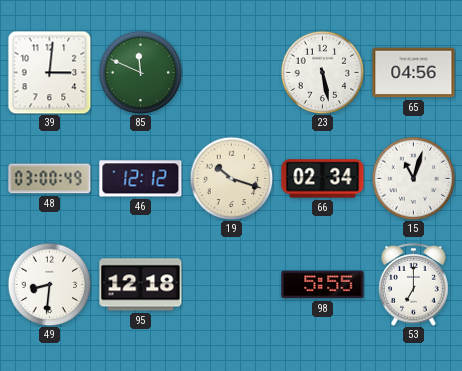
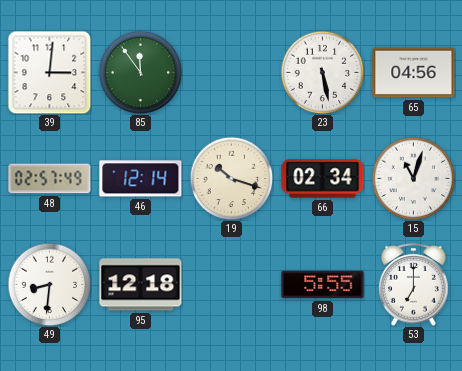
85: 11:49 -> 11:54 (140, 72)
48: 03:00 -> 02:57 (50, 179)
46: 12:12 -> 12:14 (141, 179)
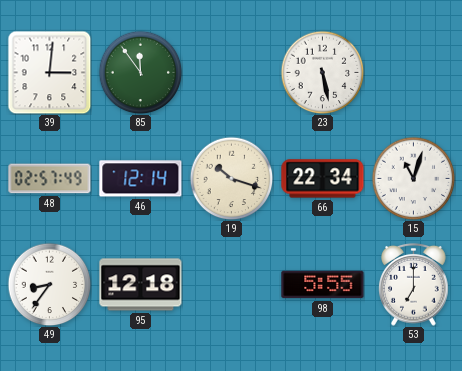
65: 04:56 -> none (414, 73)
66: 02:34 -> 22:34 (323, 179)
49: 8:31 -> 8:36 (49, 284)
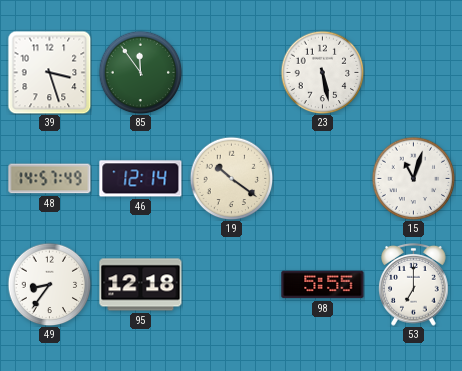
39: 3:01 -> 3:27 (49, 72)
48: 02:57 -> 14:57 (50, 179)
19: 10:18 -> 10:21 (231, 178)
66: 22:34 -> none (323, 179)
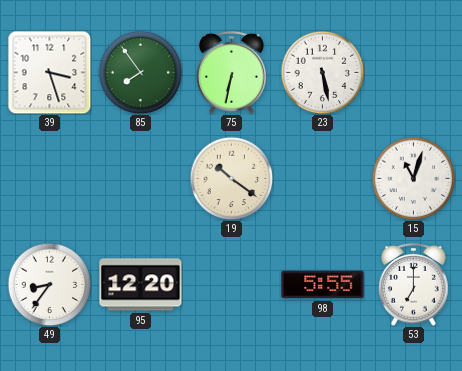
85: 11:54 -> 7:54 (140, 72)
75: none -> 6:32 (232, 72)
48: 14:57 -> none (50, 179)
46: 12:14 -> none (141, 179)
95: 12:18 -> 12:20 (141, 285)
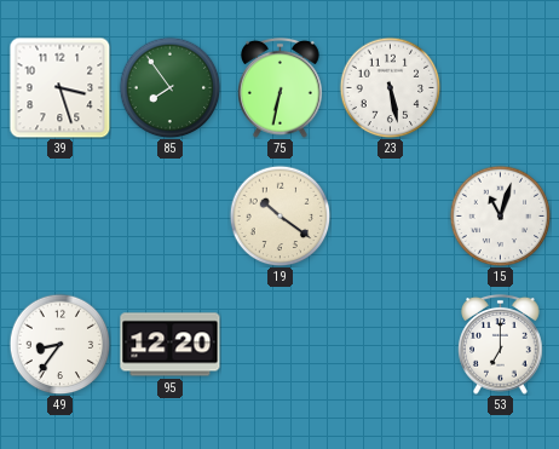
98: 5:55 -> none (323, 285)
